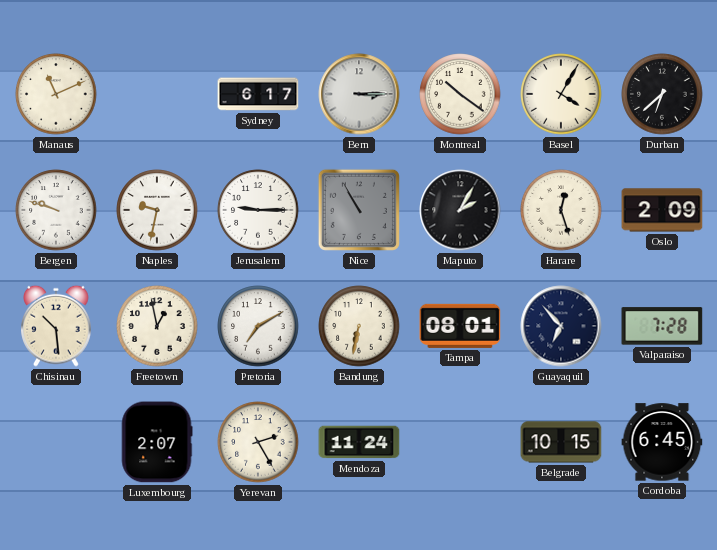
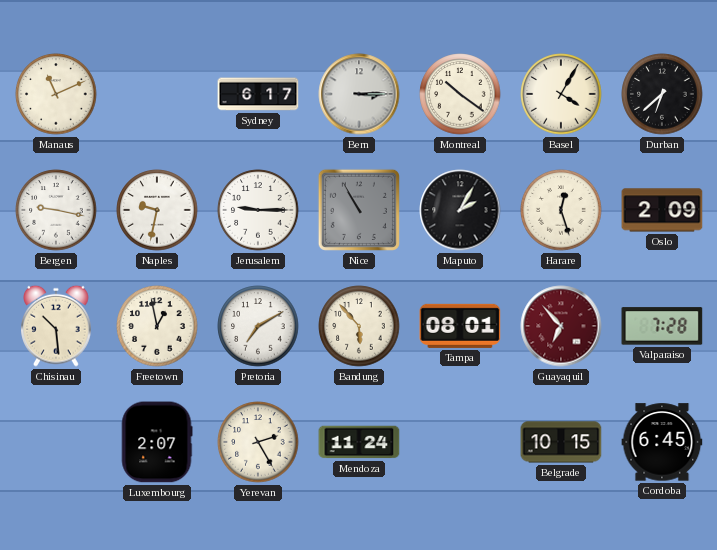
Bergen: 9:48 -> 9:17 (56, 210)
Bandung: 6:32 -> 5:53 (359, 326)
Guayaquil dial: navy -> burgundy (561, 326)
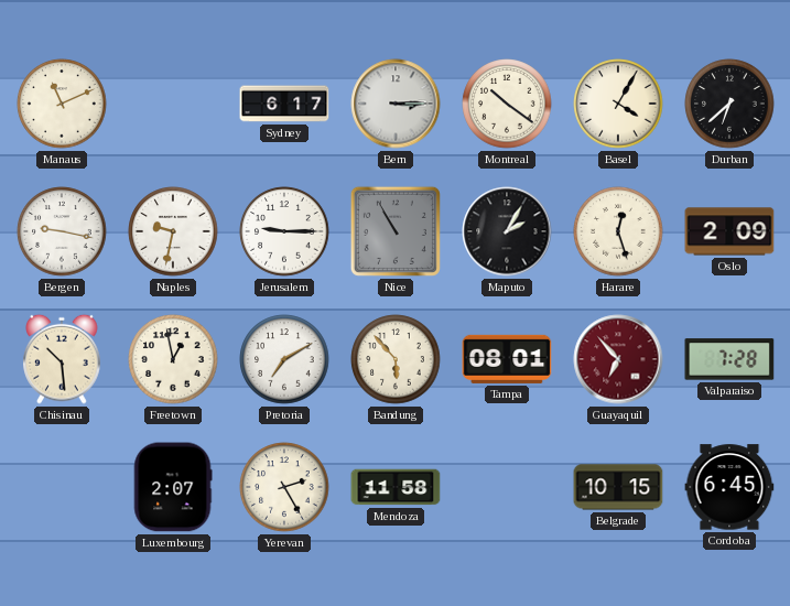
Mendoza: 11:24 -> 11:58 (396, 487)
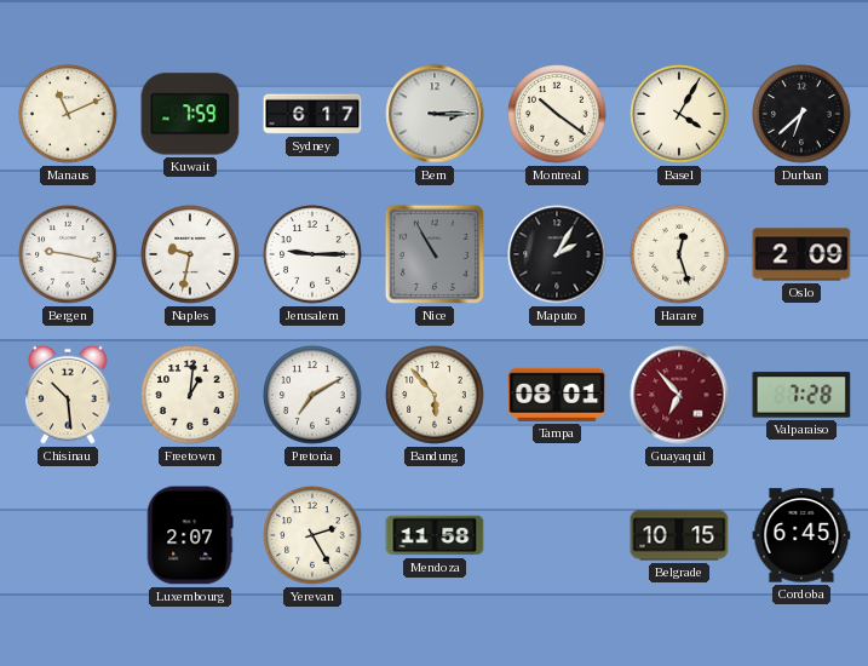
Kuwait: none -> 7:59 (190, 114)
Freetown: 12:58 -> 1:01 (190, 395)
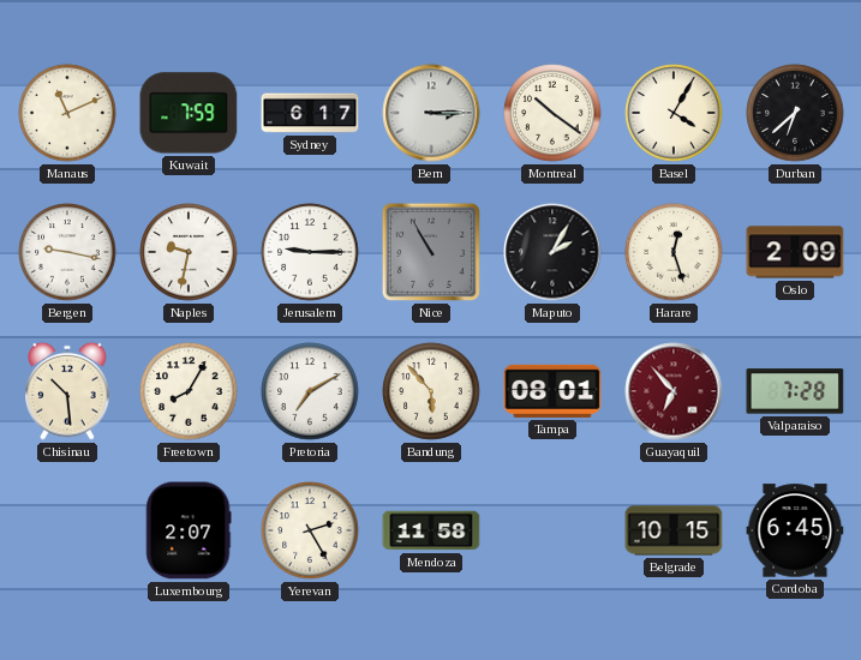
Freetown: 1:01 -> 8:05 (189, 391)
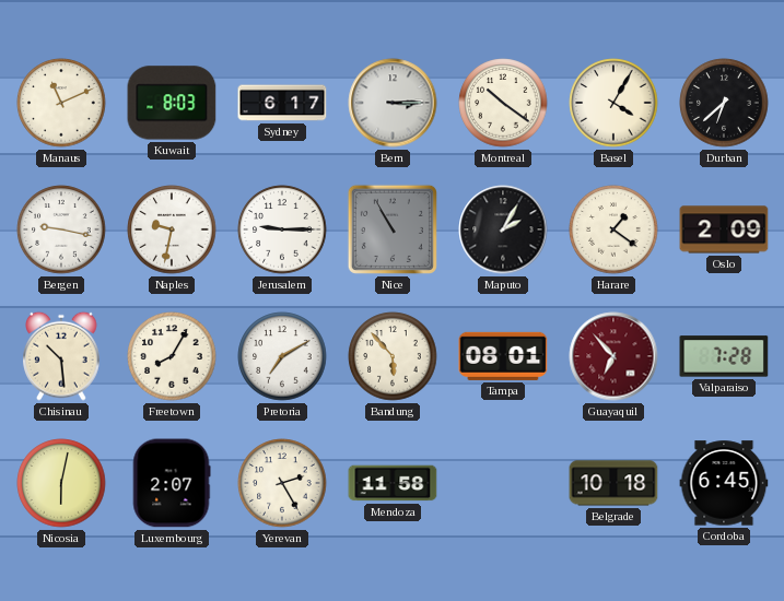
Kuwait: 7:59 -> 8:03 (172, 103)
Harare: 12:27 -> 1:21 (613, 229)
Nicosia: none -> 6:02 (61, 483)
Belgrade: 10:15 -> 10:18 (613, 483)
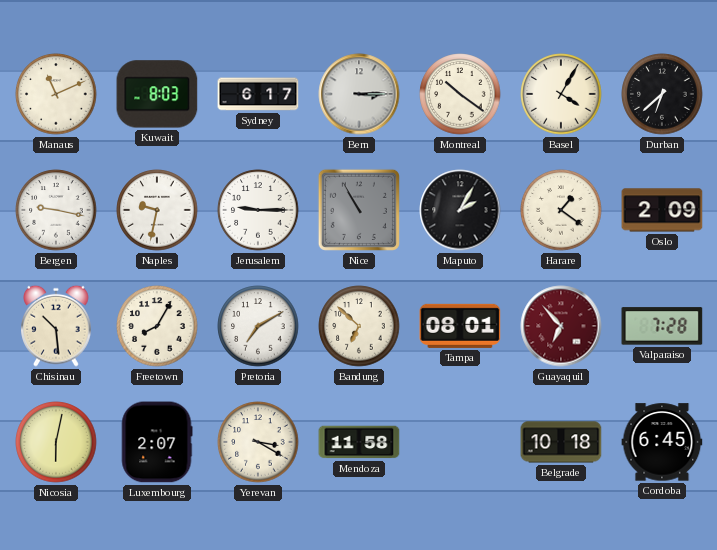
Bandung: 5:53 -> 6:52 (359, 326)
Yerevan: 2:25 -> 3:20 (258, 442)
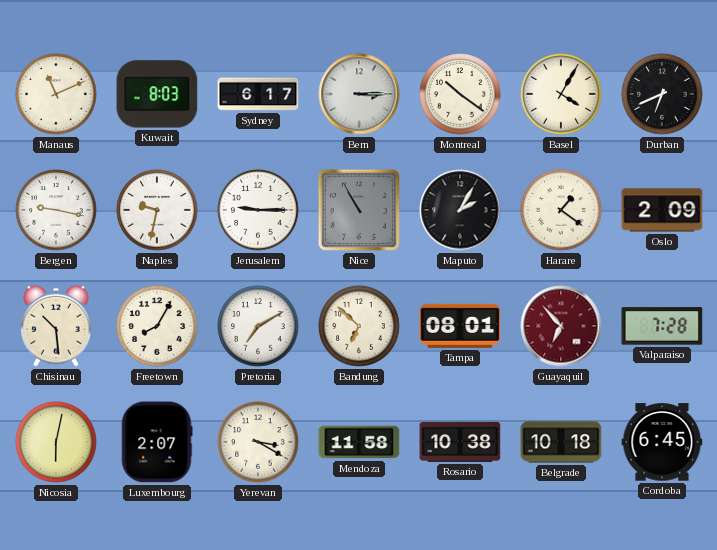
Durban: 6:38 -> 6:41 (662, 94)
Rosario: none -> 10:38 (460, 442)
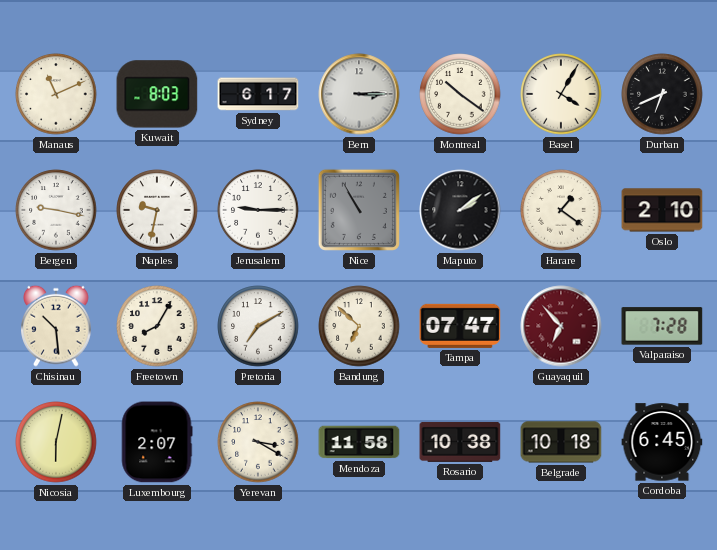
Maputo: 2:05 -> 2:09 (460, 210)
Oslo: 2:09 -> 2:10 (662, 210)
Tampa: 08:01 -> 07:47 (460, 326)
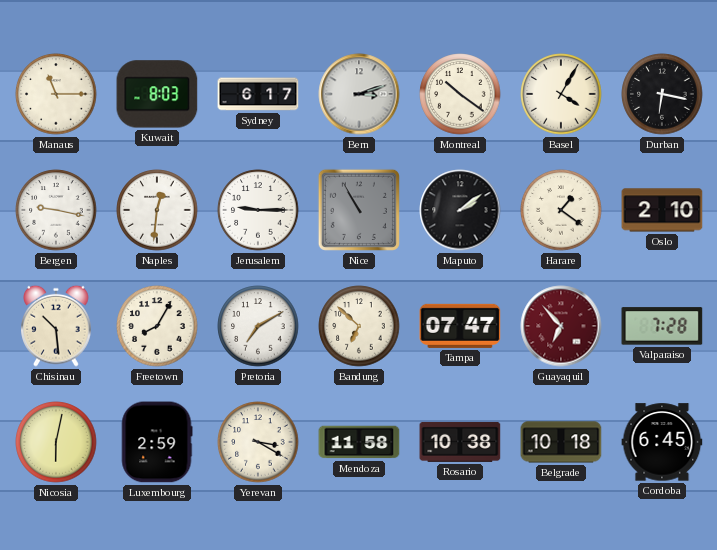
Manaus: 11:11 -> 11:15 (56, 94)
Bern: 3:15 -> 3:12 (359, 94)
Durban: 6:41 -> 6:17 (662, 94)
Naples: 9:32 -> 12:31 (157, 210)
Luxembourg: 2:07 -> 2:59 (157, 442)
